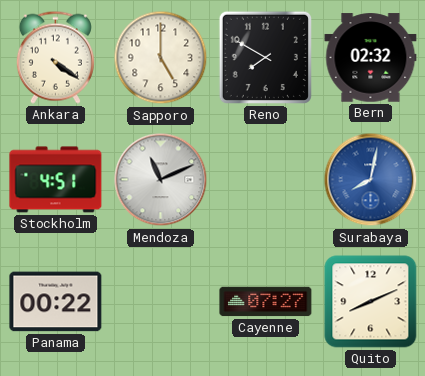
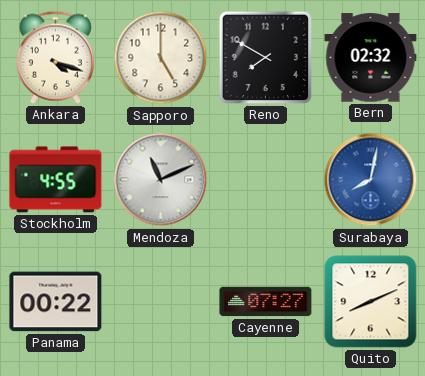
Ankara: 4:21 -> 4:18 (55, 57)
Stockholm: 4:51 -> 4:55 (56, 180)
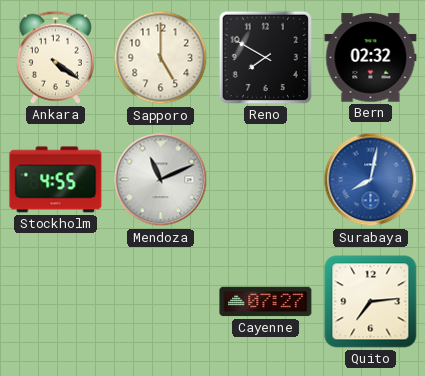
Ankara: 4:18 -> 4:21 (55, 57)
Panama: 00:22 -> none (56, 302)
Quito: 8:11 -> 7:14 (371, 302)
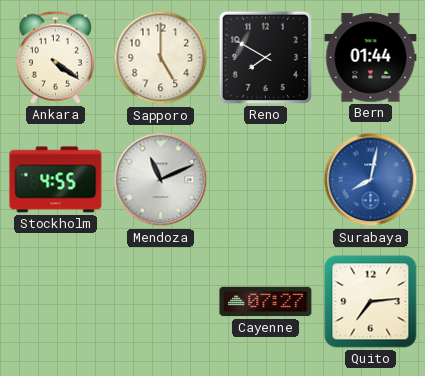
Bern: 02:32 -> 01:44 (371, 58)
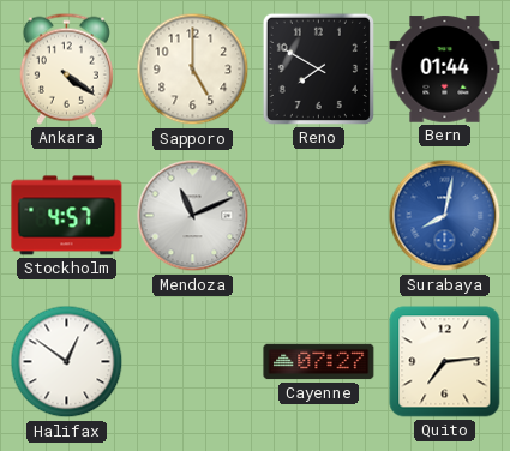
Stockholm: 4:55 -> 4:57 (67, 216)
Halifax: none -> 12:51 (67, 362)
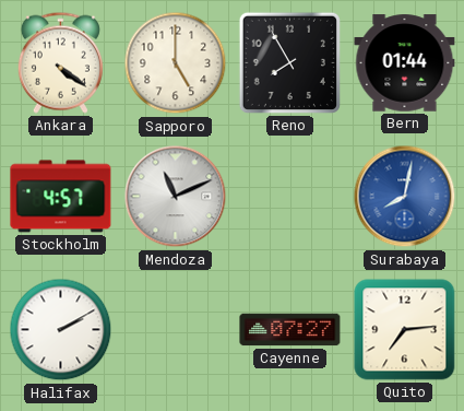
Reno: 7:50 -> 7:55 (289, 62)
Halifax: 12:51 -> 2:10 (61, 330)
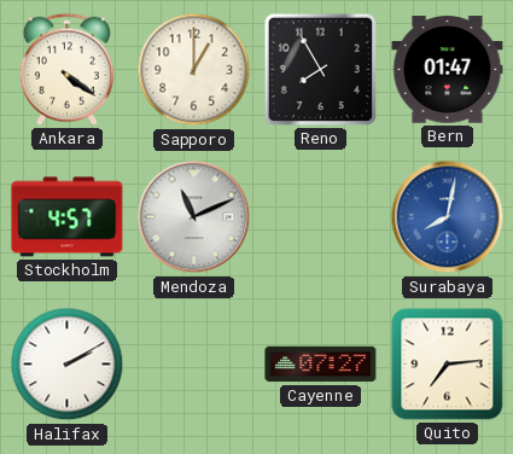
Sapporo: 5:00 -> 1:00 (194, 70)
Bern: 01:44 -> 01:47 (448, 70)
